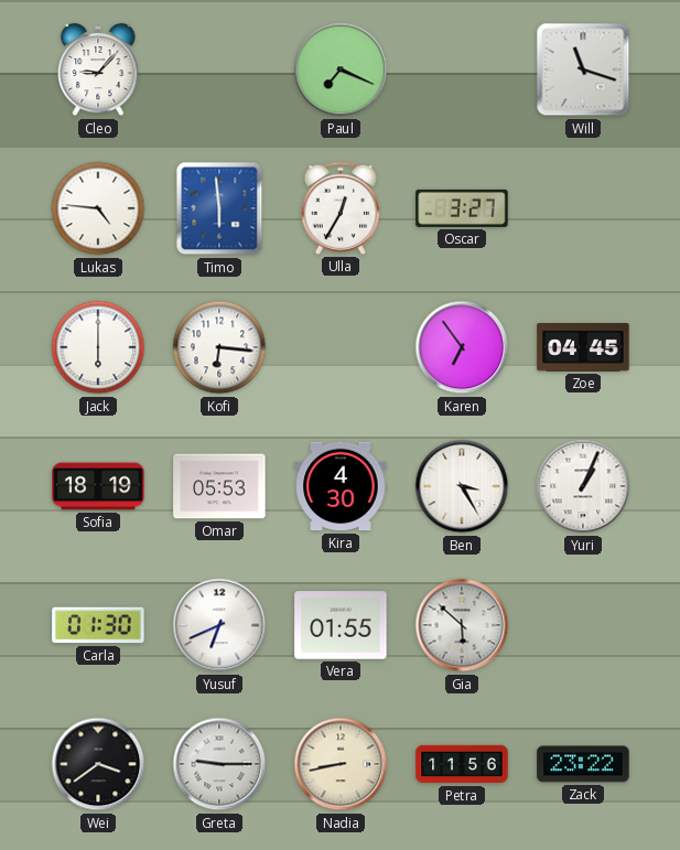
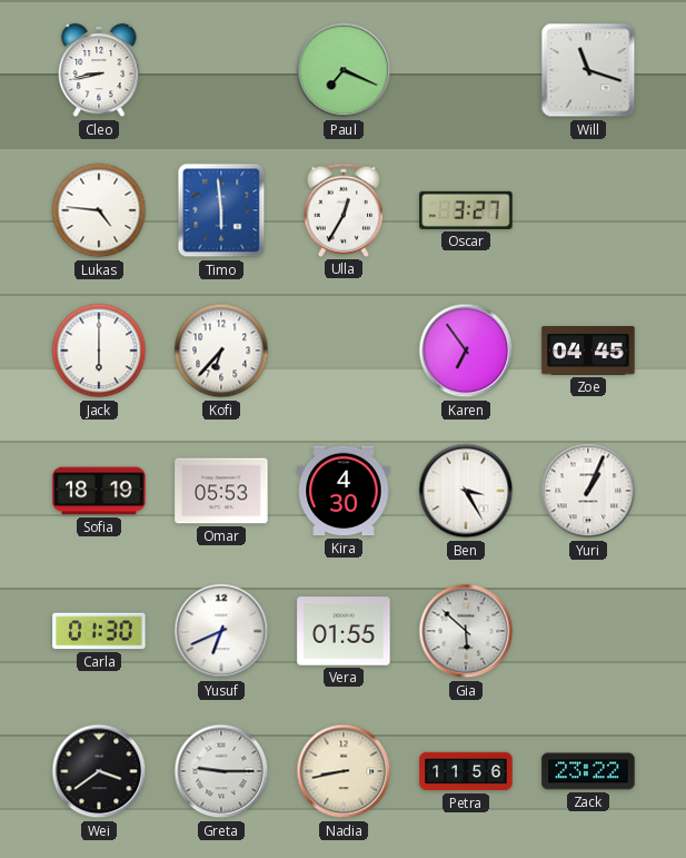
Cleo: 9:07 -> 8:43 (99, 70)
Kofi: 6:16 -> 6:37 (221, 351)
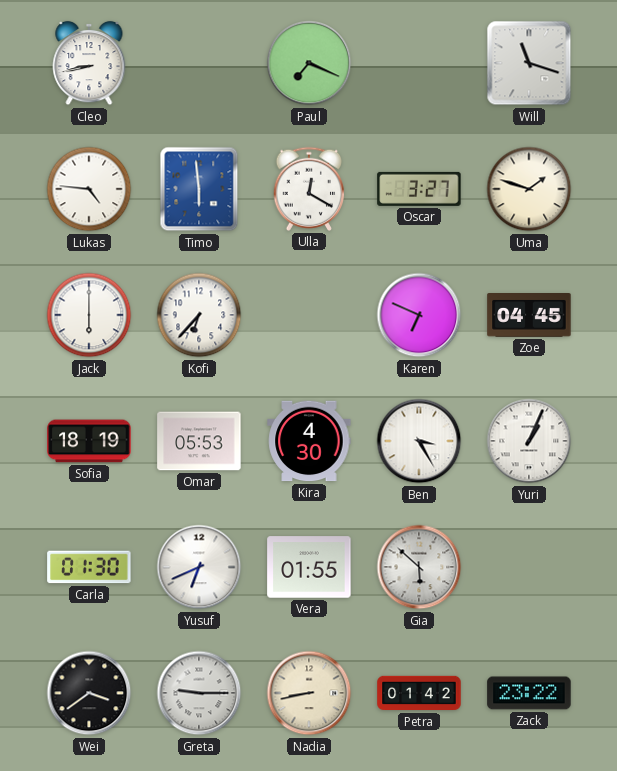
Ulla: 12:35 -> 12:20 (309, 189)
Uma: none -> 1:48 (529, 189)
Karen: 6:54 -> 6:49 (419, 315)
Petra: 11:56 -> 01:42 (419, 693)
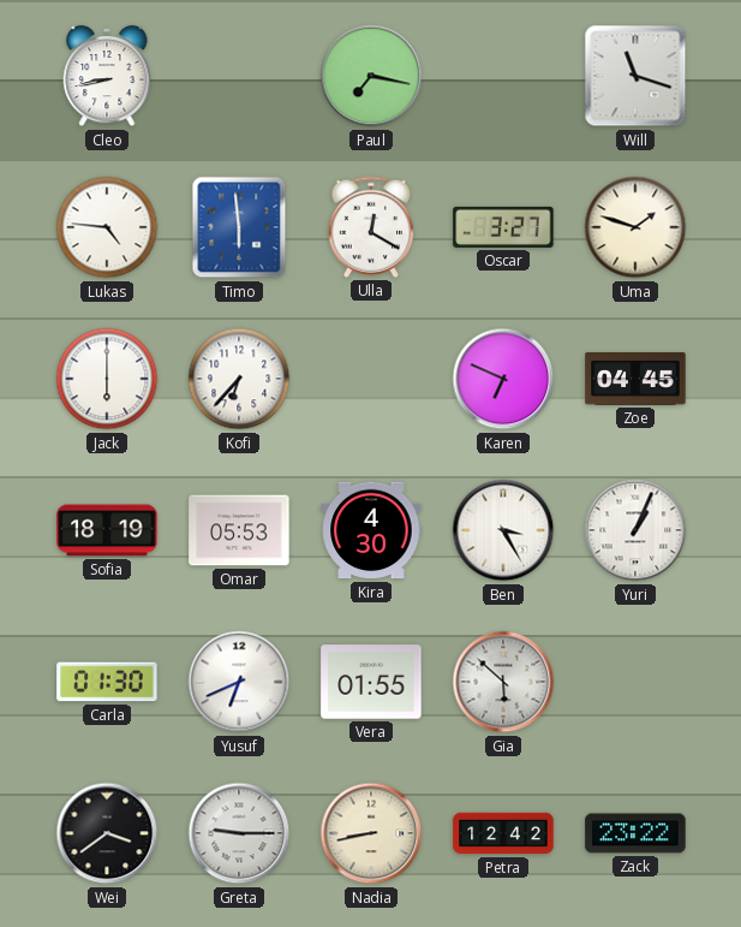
Paul: 7:19 -> 7:17 (371, 76)
Petra: 01:42 -> 12:42 (503, 833)
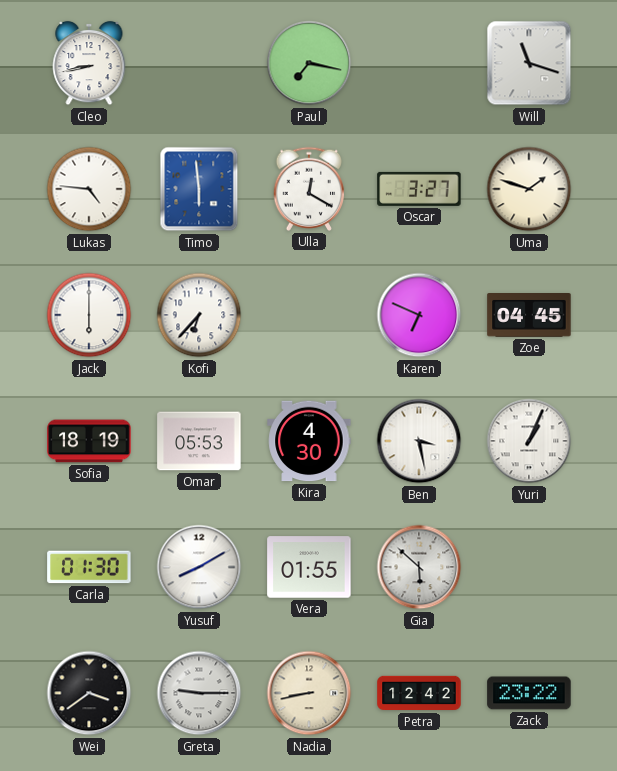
Ben: 3:25 -> 3:28 (419, 441)
Yusuf: 6:41 -> 8:10 (199, 567)
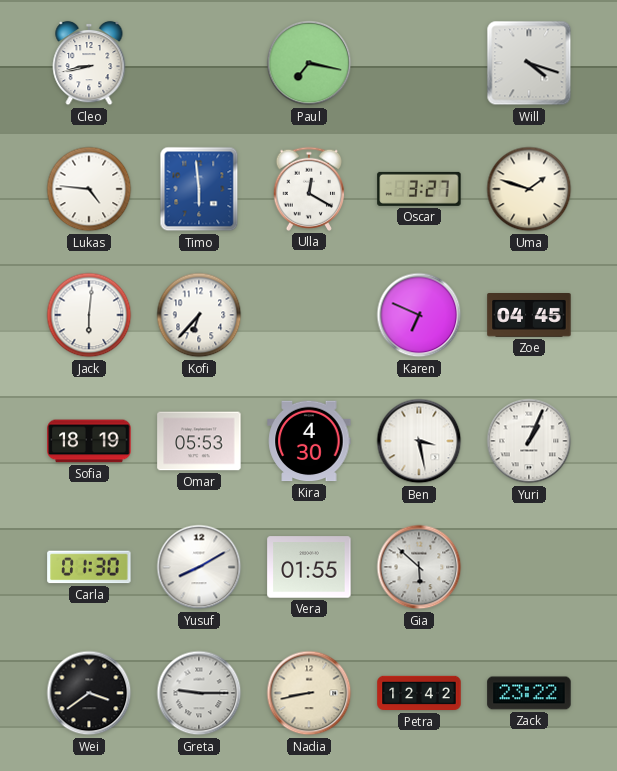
Will: 11:18 -> 4:18 (529, 63)
Jack: 6:00 -> 6:01 (89, 315)
